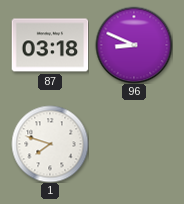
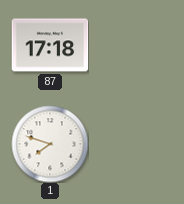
87: 03:18 -> 17:18 (50, 45)
96: 8:49 -> none (134, 45)
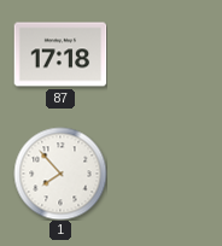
1: 7:48 -> 7:53 (60, 174)
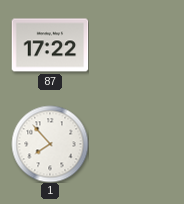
87: 17:18 -> 17:22 (50, 45)
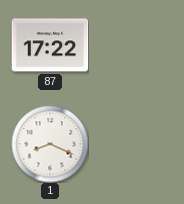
1: 7:53 -> 8:19 (50, 144)
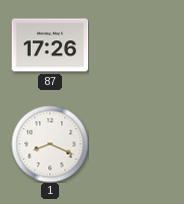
87: 17:22 -> 17:26 (50, 45)
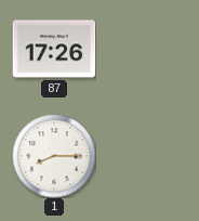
1: 8:19 -> 8:15 (54, 156)
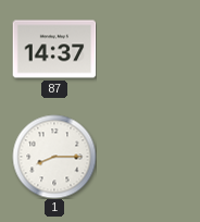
87: 17:26 -> 14:37 (54, 49)
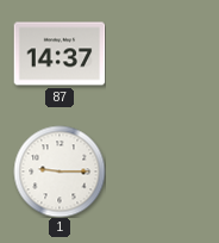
1: 8:15 -> 9:15 (60, 172)
